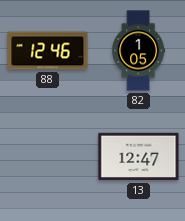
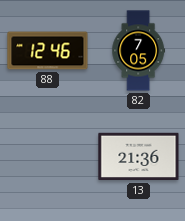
82: 1:05 -> 7:05 (139, 51)
13: 12:47 -> 21:36 (139, 157)
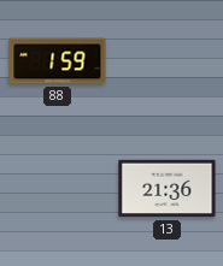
88: 12:46 -> 1:59 (58, 61)
82: 7:05 -> none (139, 51)
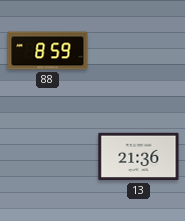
88: 1:59 -> 8:59 (48, 51)
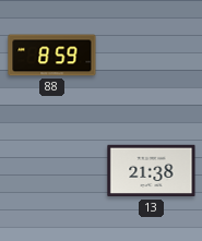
13: 21:36 -> 21:38 (152, 171)
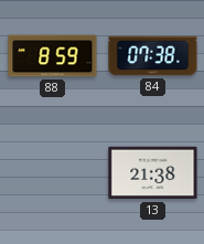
84: none -> 07:38 (153, 56)
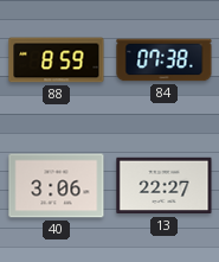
40: none -> 3:06 (57, 186)
13: 21:38 -> 22:27 (165, 186)
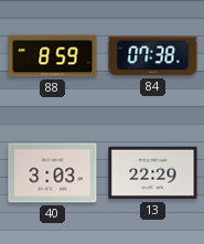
40: 3:06 -> 3:03 (53, 173)
13: 22:27 -> 22:29 (153, 173)
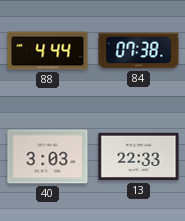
88: 8:59 -> 4:44 (48, 51)
13: 22:29 -> 22:33 (139, 157)
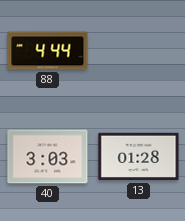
84: 07:38 -> none (139, 51)
13: 22:33 -> 01:28 (139, 157)
